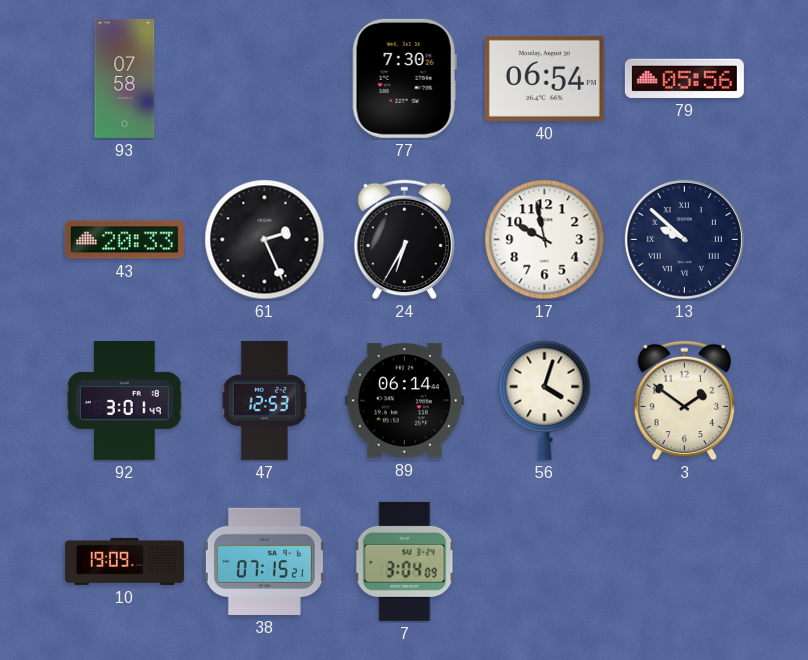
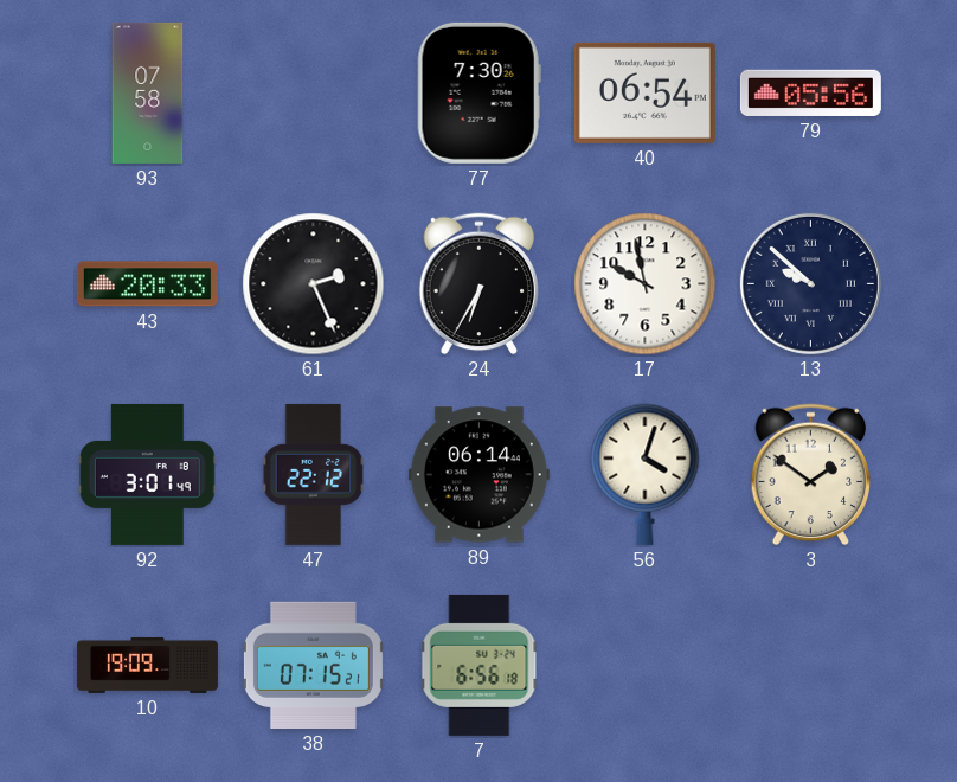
47: 12:53 -> 22:12 (314, 474)
7: 3:04 -> 6:56 (480, 665)
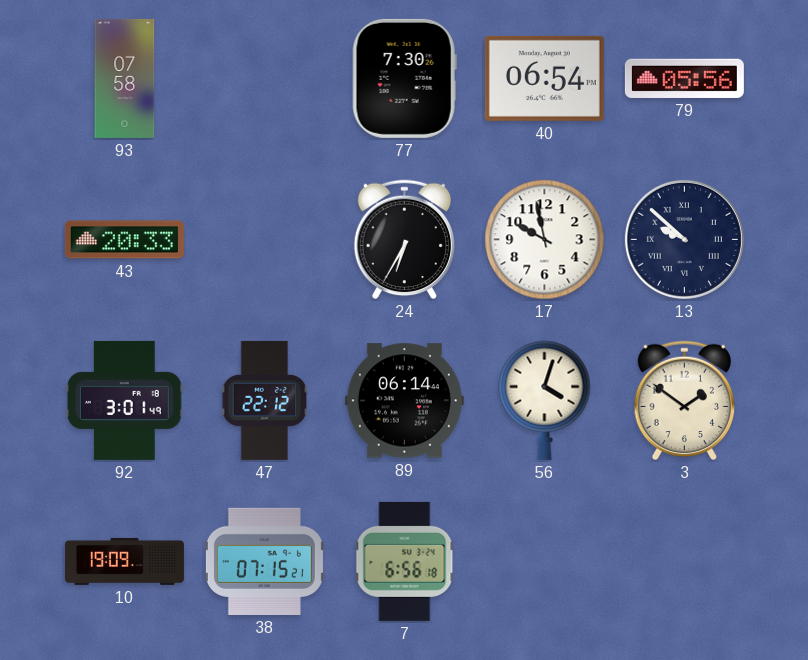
61: 2:26 -> none (314, 284)
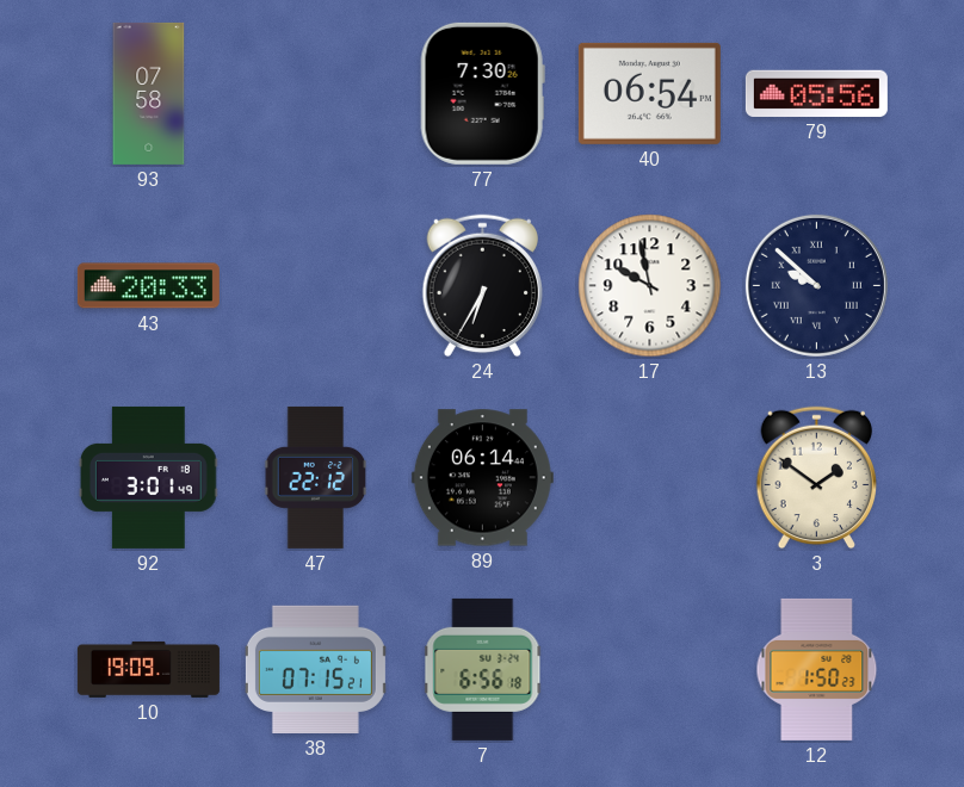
56: 4:03 -> none (545, 400)
12: none -> 1:50 (817, 669)
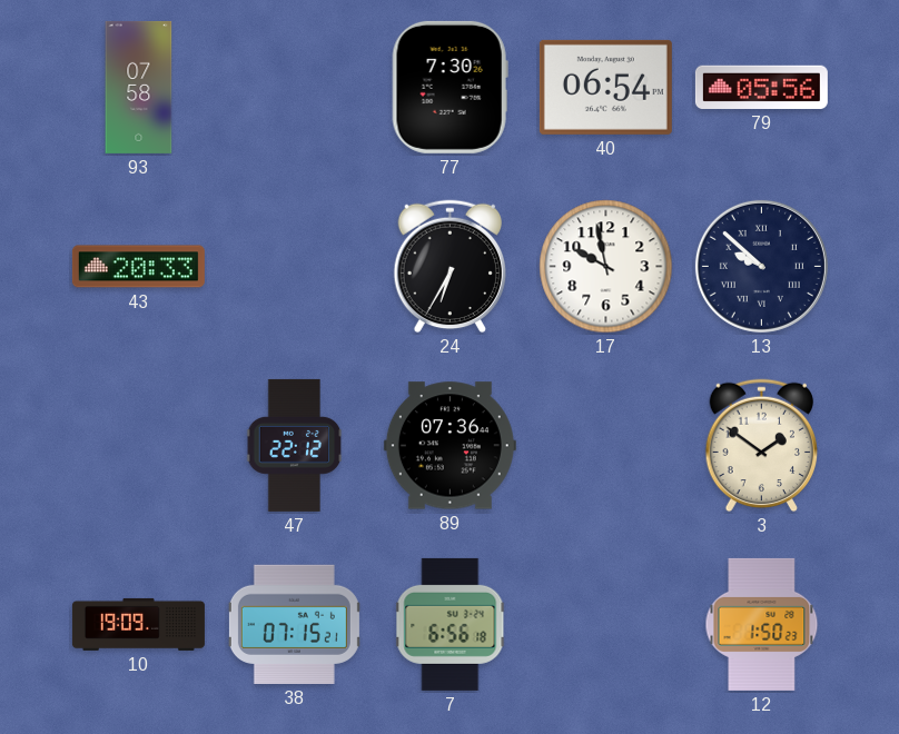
92: 3:01 -> none (148, 477)
89: 06:14 -> 07:36 (449, 446)
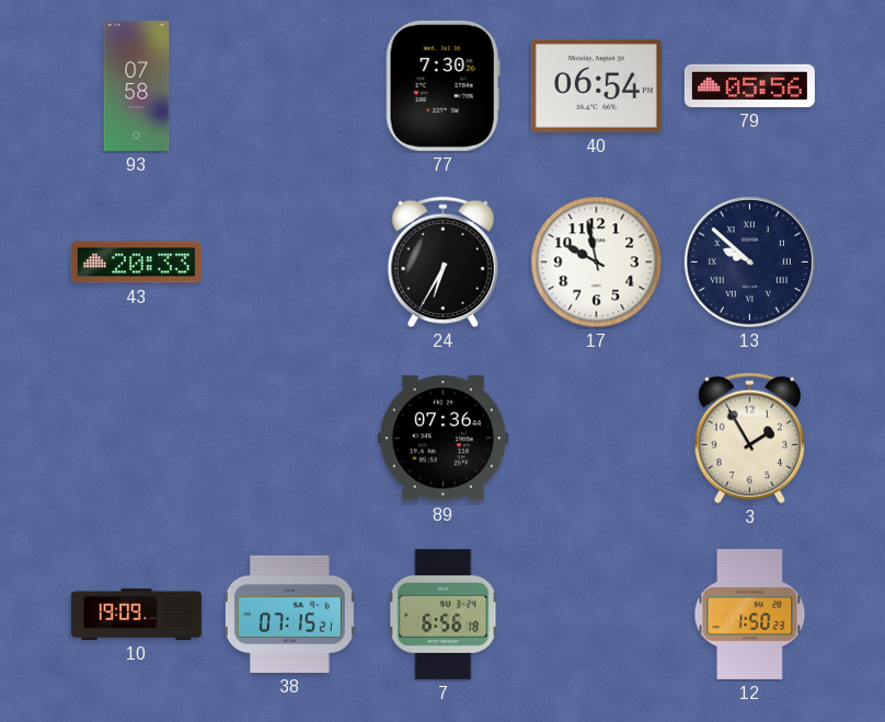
47: 22:12 -> none (295, 445)
3: 1:51 -> 1:55 (750, 439)
